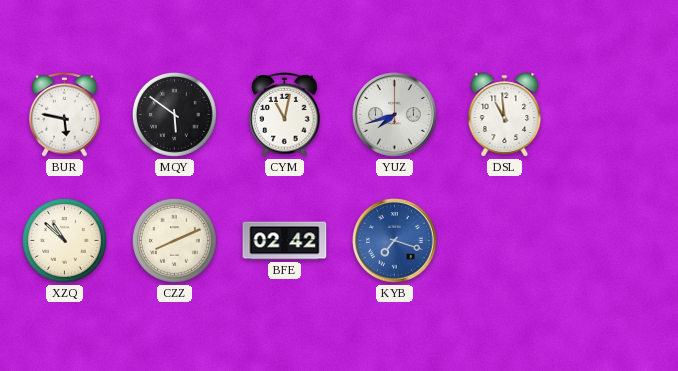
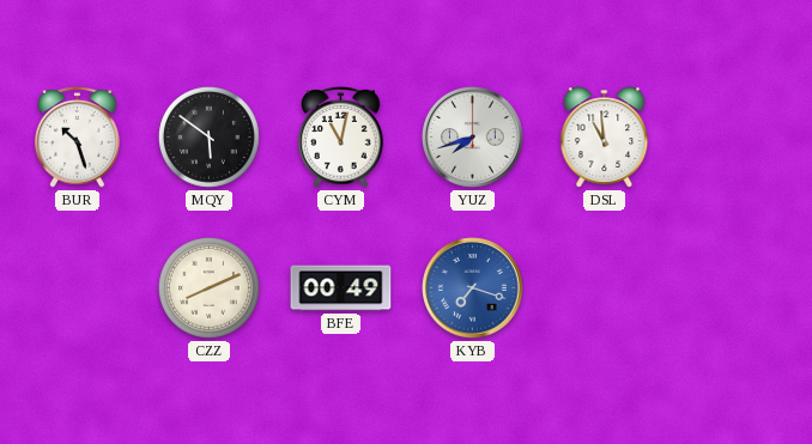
BUR: 5:47 -> 10:27 (78, 136)
XZQ: 10:52 -> none (64, 240)
BFE: 02:42 -> 00:49 (341, 288)
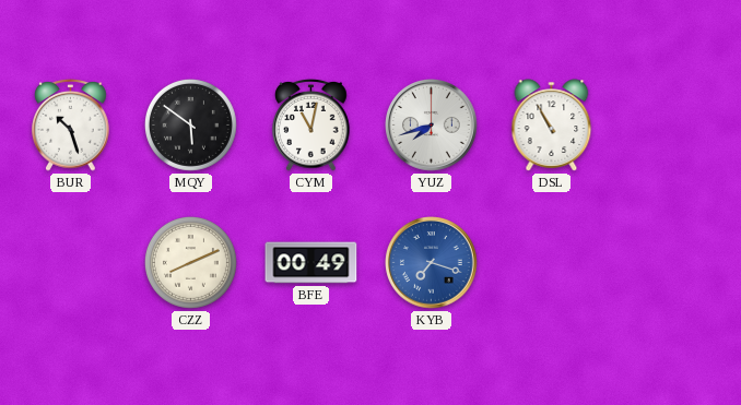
DSL: 10:59 -> 10:55 (552, 126)
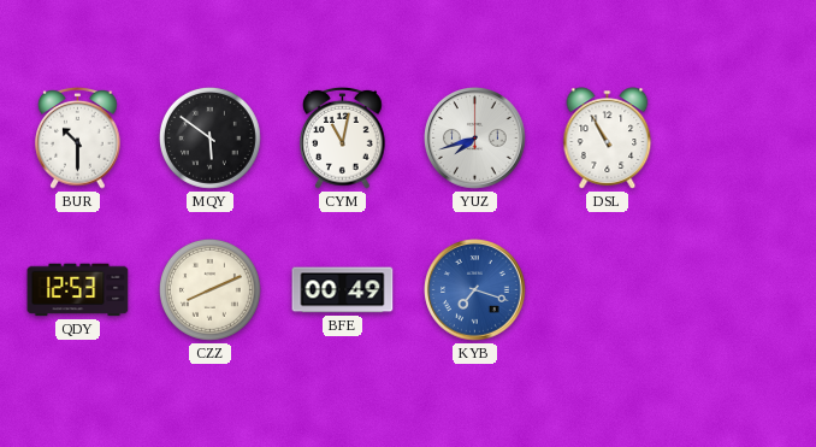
BUR: 10:27 -> 10:30 (78, 137)
QDY: none -> 12:53 (78, 290)
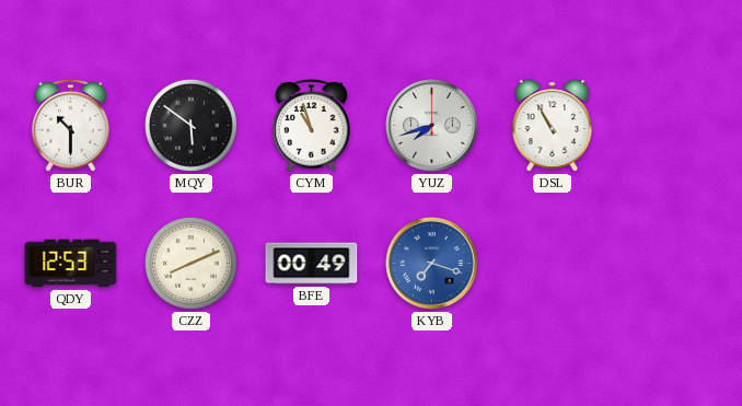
CYM: 11:02 -> 10:57 (312, 125)
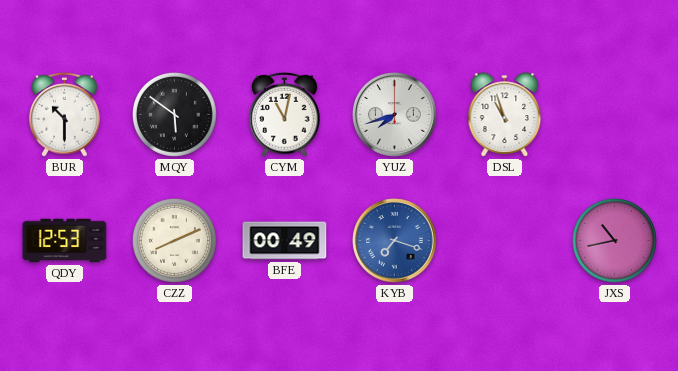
CYM: 10:57 -> 11:02 (285, 114)
DSL: 10:55 -> 10:57 (505, 115)
JXS: none -> 10:43 (614, 240)
